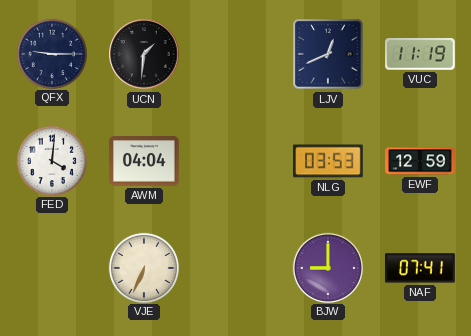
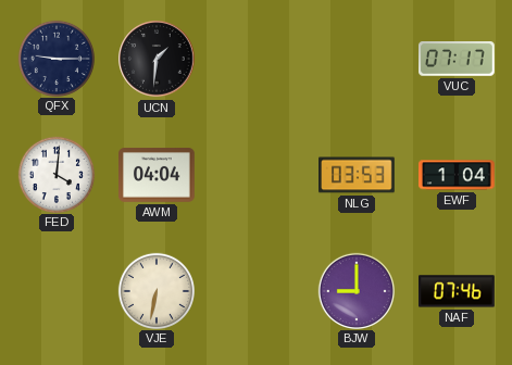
LJV: 12:41 -> none (328, 54)
VUC: 11:19 -> 07:17 (458, 59)
EWF: 12:59 -> 1:04 (457, 175)
VJE: 6:34 -> 6:32 (155, 290)
NAF: 07:41 -> 07:46 (458, 291)
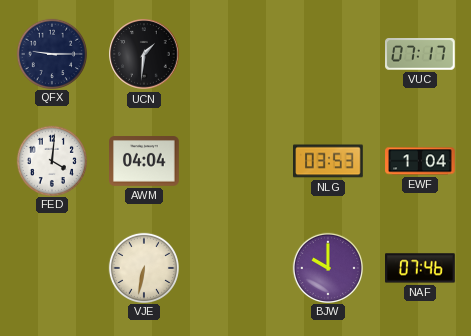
BJW: 9:00 -> 10:00 (327, 267)
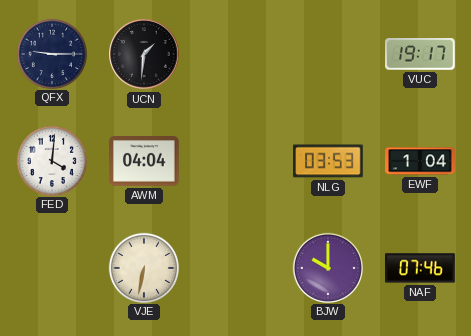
VUC: 07:17 -> 19:17 (421, 54)
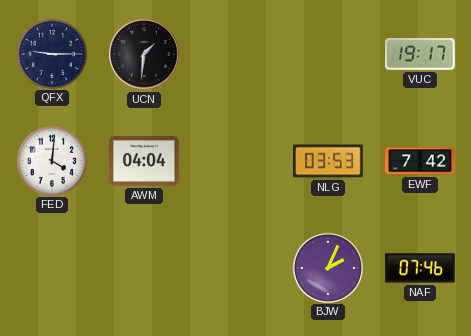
EWF: 1:04 -> 7:42 (420, 161)
VJE: 6:32 -> none (143, 267)
BJW: 10:00 -> 2:04 (327, 267)
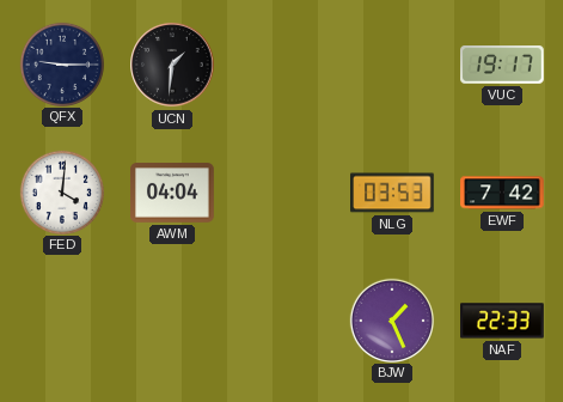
BJW: 2:04 -> 1:26 (391, 319)
NAF: 07:46 -> 22:33 (503, 321)
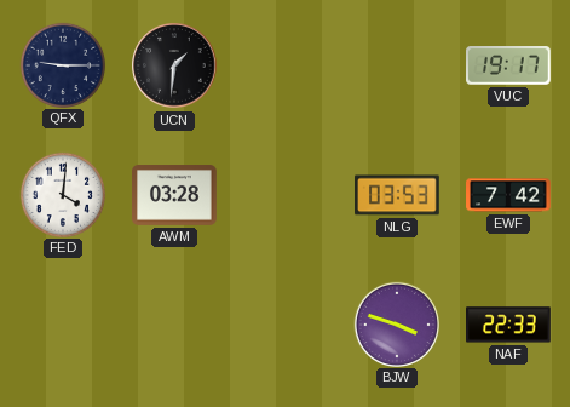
AWM: 04:04 -> 03:28 (174, 195)
BJW: 1:26 -> 3:48 (396, 323)
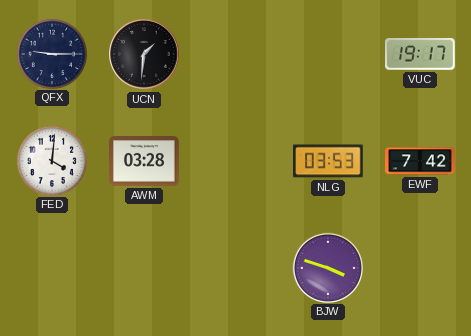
NAF: 22:33 -> none (509, 325)
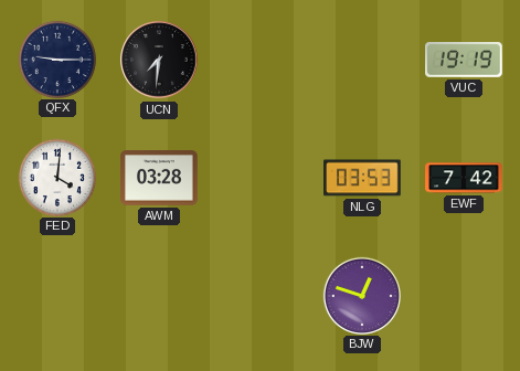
UCN: 1:31 -> 7:31 (159, 60)
VUC: 19:17 -> 19:19 (465, 60)
BJW: 3:48 -> 12:48 (361, 295)
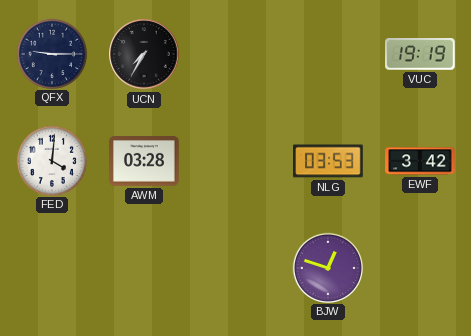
UCN: 7:31 -> 7:35 (144, 54)
EWF: 7:42 -> 3:42 (420, 161)
